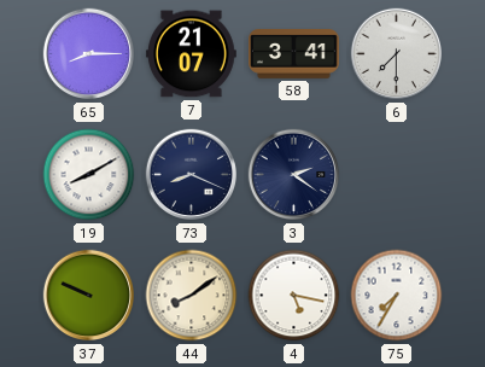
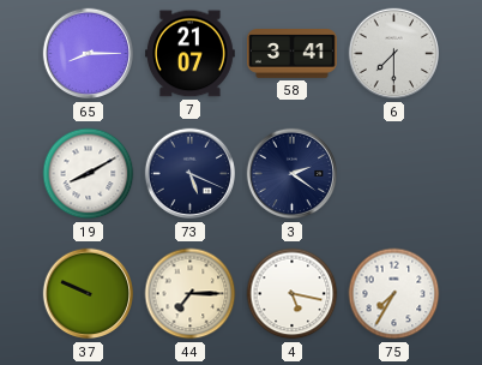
73: 8:19 -> 5:19 (191, 174)
44: 8:09 -> 7:15 (191, 294)
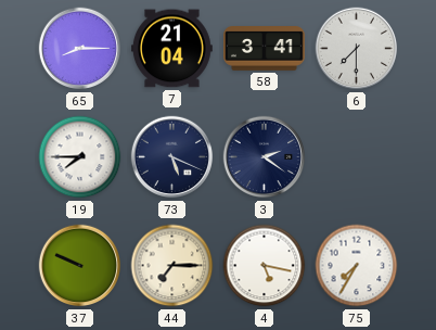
7: 21:07 -> 21:04 (171, 49)
19: 8:10 -> 7:45 (80, 157)
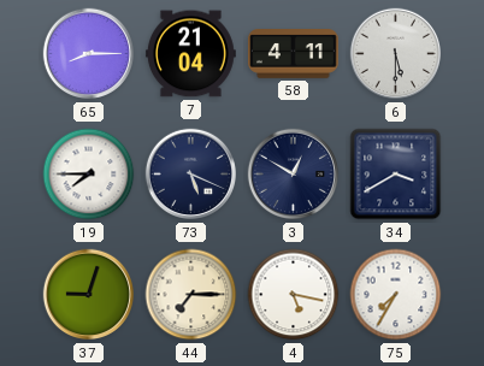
58: 3:41 -> 4:11 (294, 54)
6: 7:30 -> 5:30 (396, 54)
3: 2:21 -> 12:50 (294, 175)
34: none -> 3:40 (396, 175)
37: 9:49 -> 9:03 (89, 295)
